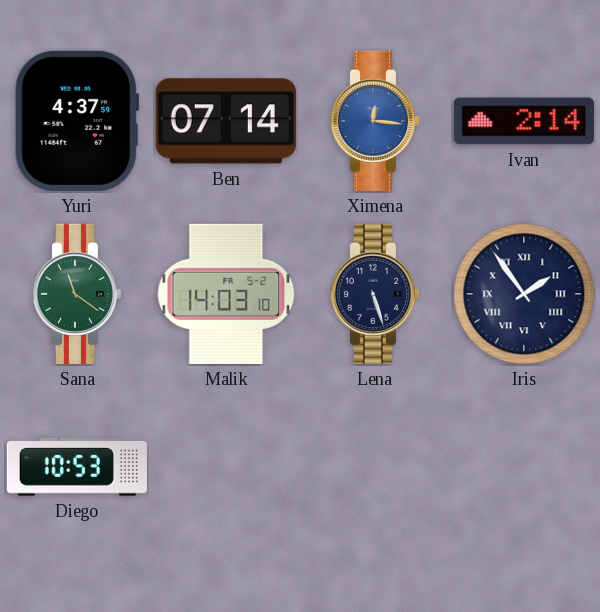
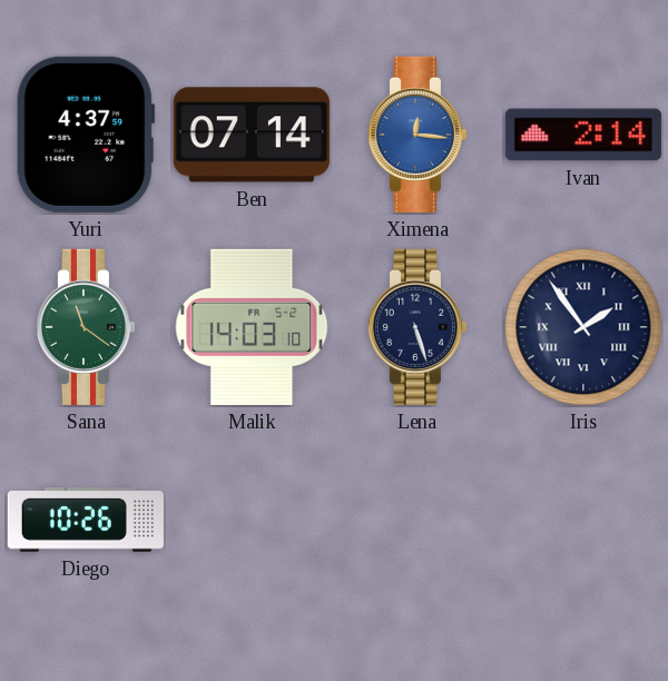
Diego: 10:53 -> 10:26 (86, 521)
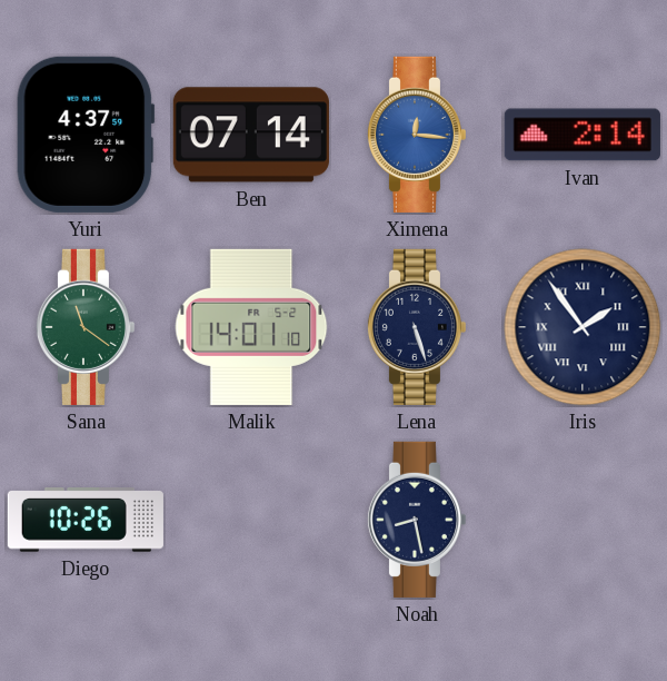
Malik: 14:03 -> 14:01 (251, 327)
Noah: none -> 8:28 (416, 520)
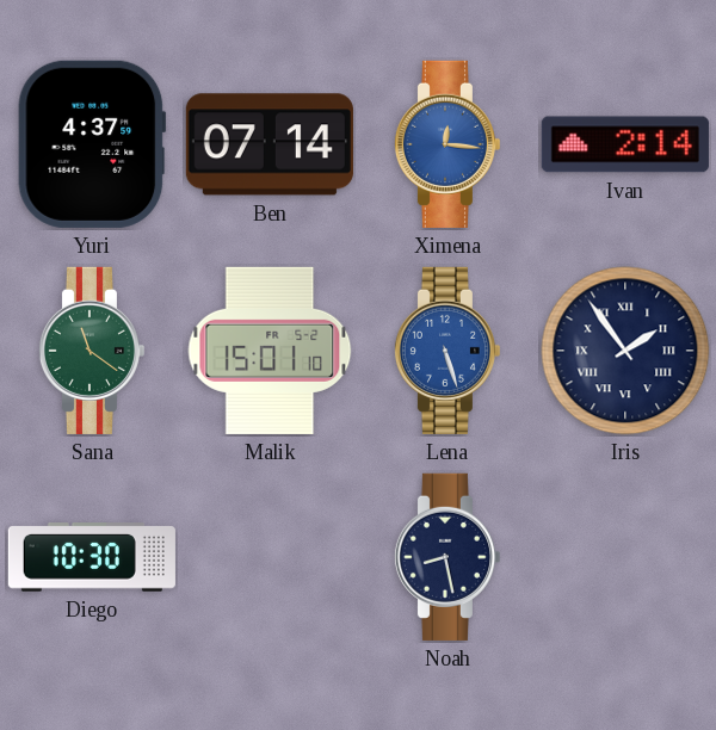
Malik: 14:01 -> 15:01 (270, 351)
Lena dial: navy -> blue (446, 351)
Diego: 10:26 -> 10:30 (92, 558)
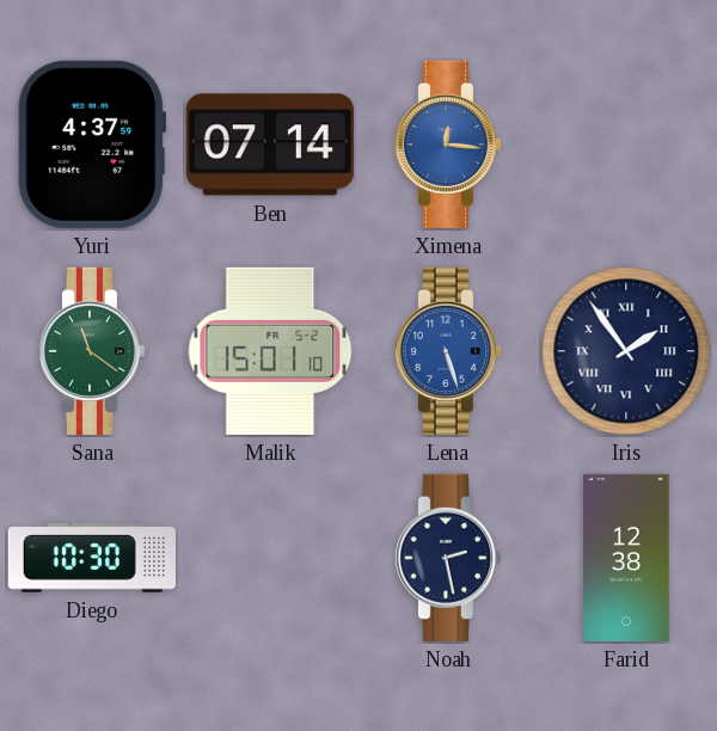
Ivan: 2:14 -> none (625, 144)
Noah: 8:28 -> 2:28 (447, 558)
Farid: none -> 12:38 (627, 558)
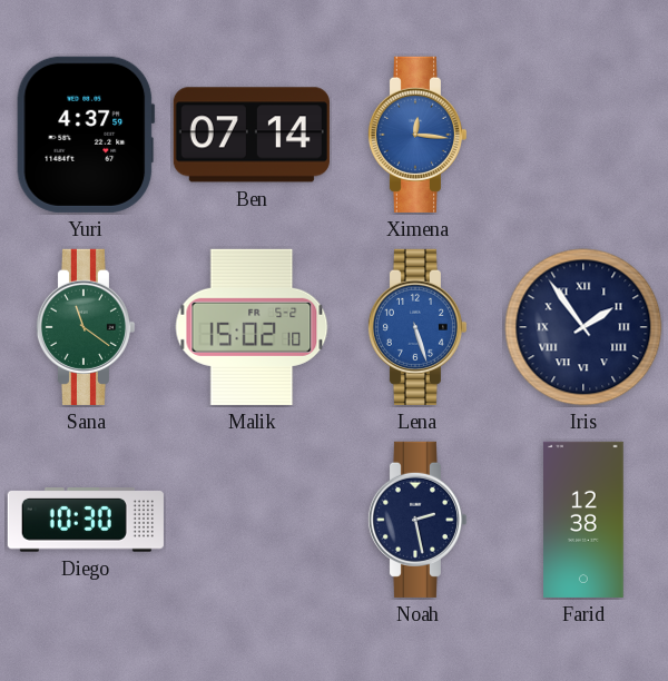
Malik: 15:01 -> 15:02 (252, 327)
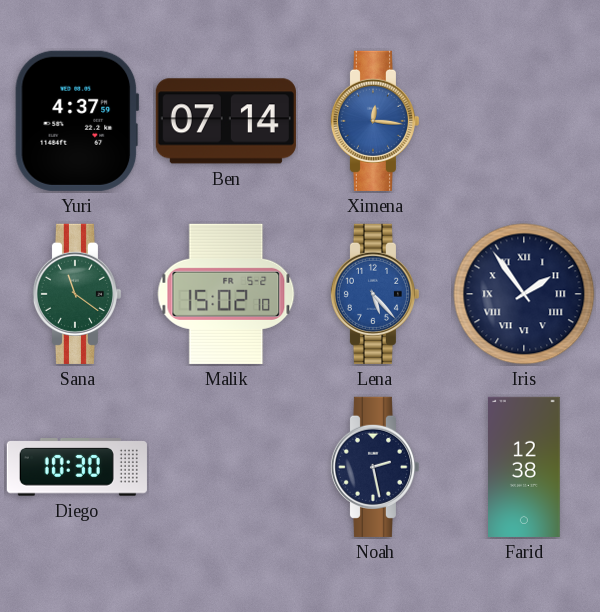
Lena: 5:27 -> 5:23 (374, 294)
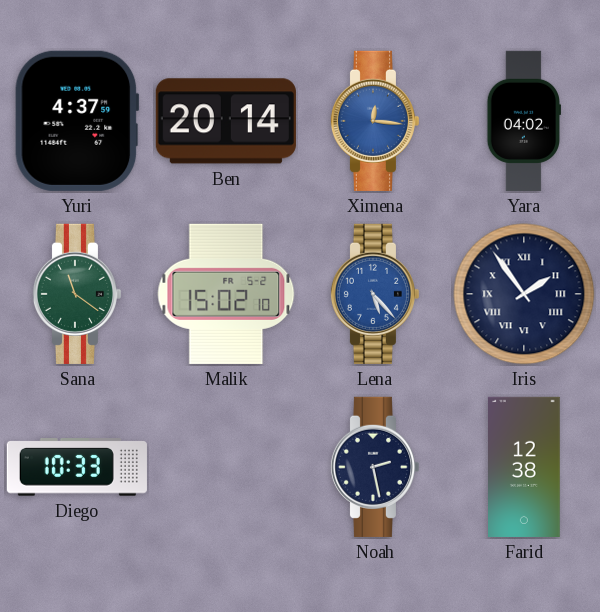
Ben: 07:14 -> 20:14 (226, 121)
Yara: none -> 04:02 (523, 121)
Diego: 10:30 -> 10:33 (77, 468)
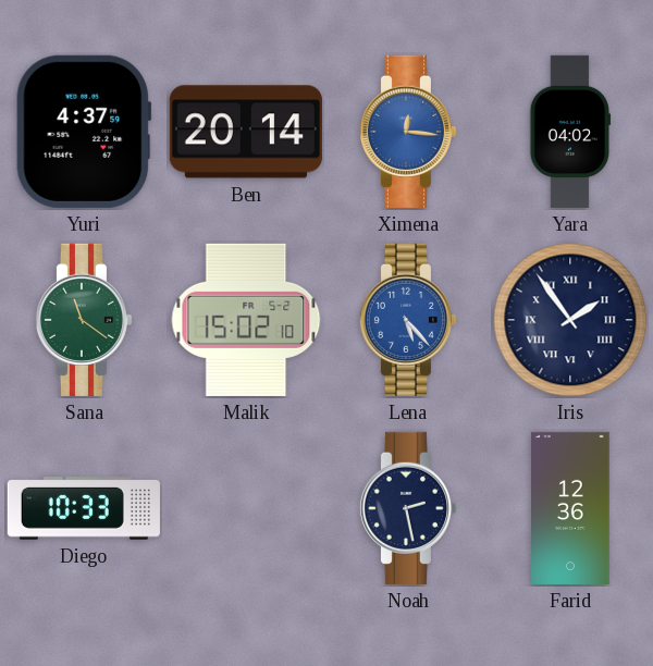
Farid: 12:38 -> 12:36 (571, 508)
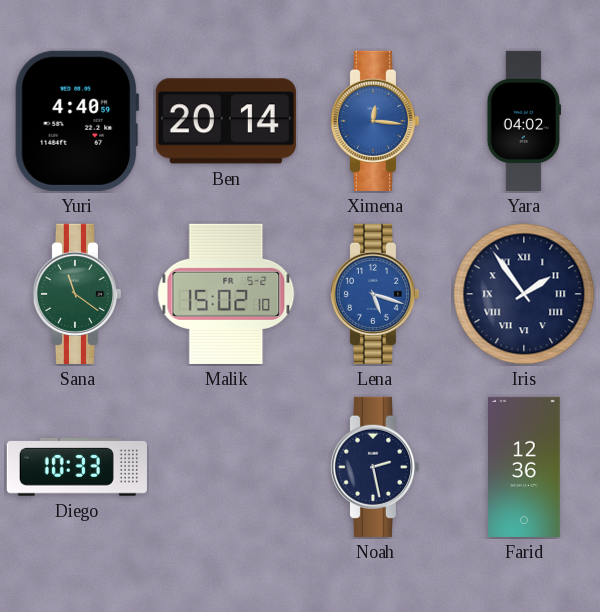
Yuri: 4:37 -> 4:40 (77, 121)
Lena: 5:23 -> 5:18 (374, 294)
